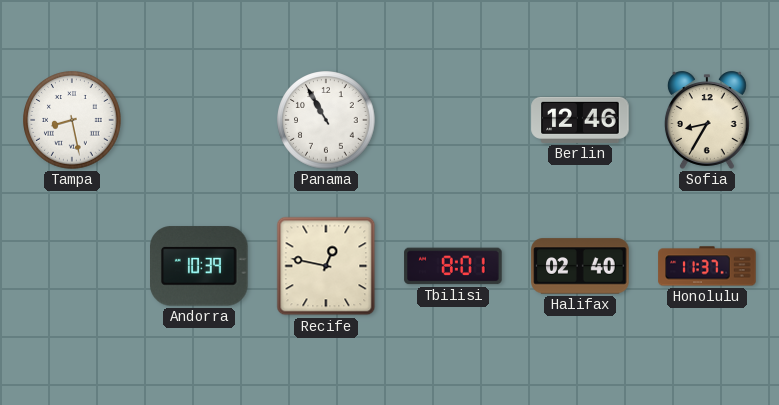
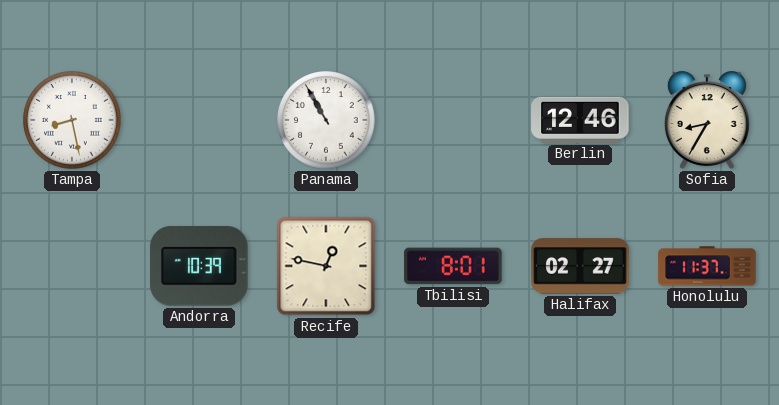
Halifax: 02:40 -> 02:27 (580, 266)
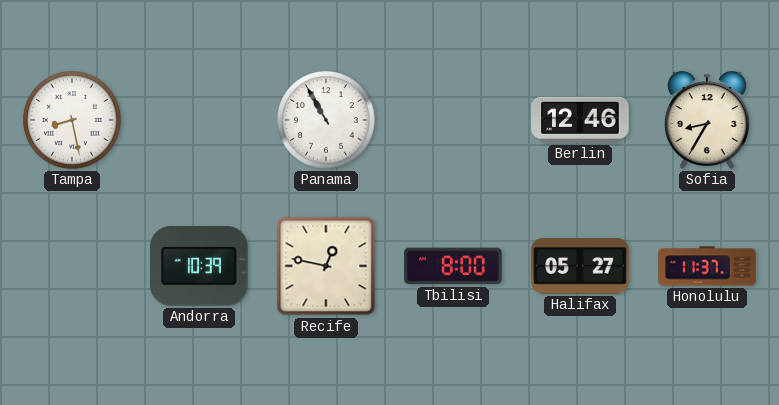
Tbilisi: 8:01 -> 8:00 (453, 266)
Halifax: 02:27 -> 05:27 (580, 266)
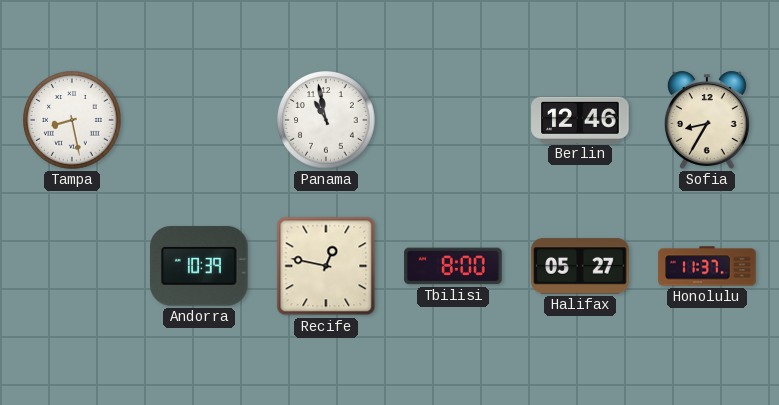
Panama: 10:55 -> 10:58 (326, 120)
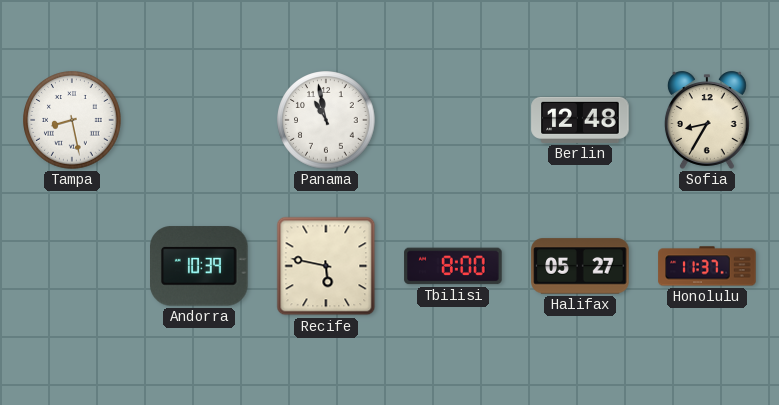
Berlin: 12:46 -> 12:48 (580, 120)
Recife: 12:47 -> 5:47 (326, 266)
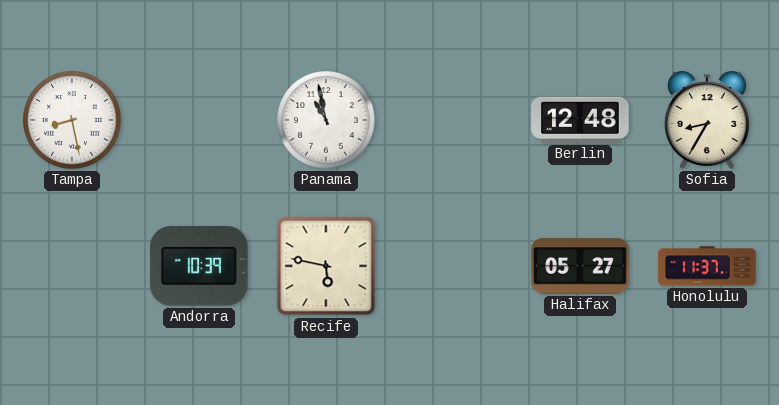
Tbilisi: 8:00 -> none (453, 266)
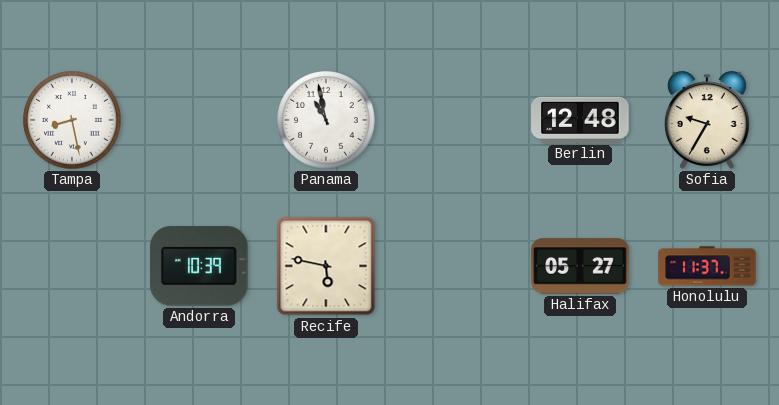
Sofia: 8:35 -> 9:35 (707, 120)
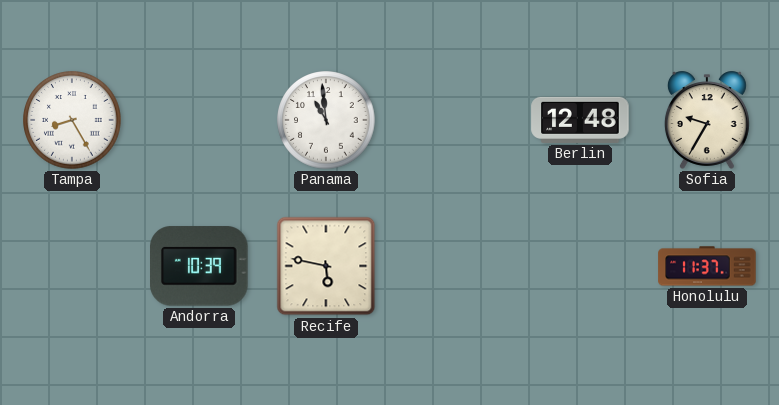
Tampa: 8:28 -> 8:25 (72, 120)
Panama: 10:58 -> 10:59 (326, 120)
Halifax: 05:27 -> none (580, 266)
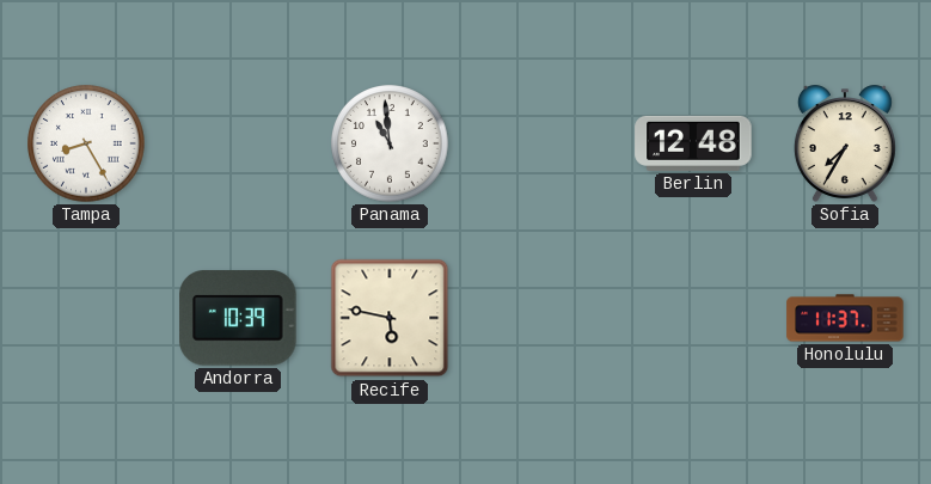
Sofia: 9:35 -> 7:35 (845, 143)
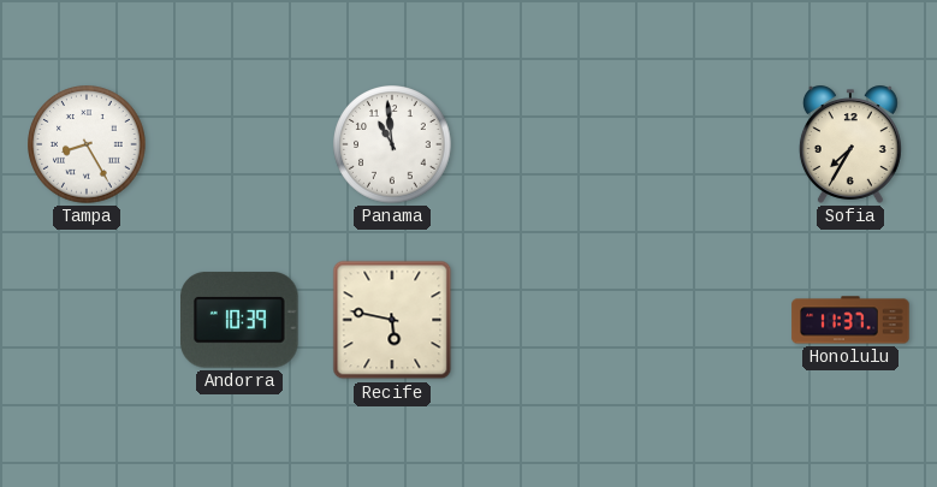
Berlin: 12:48 -> none (693, 143)
